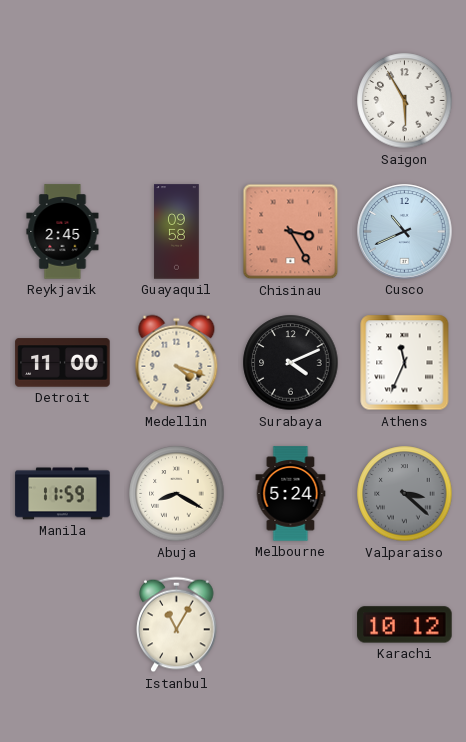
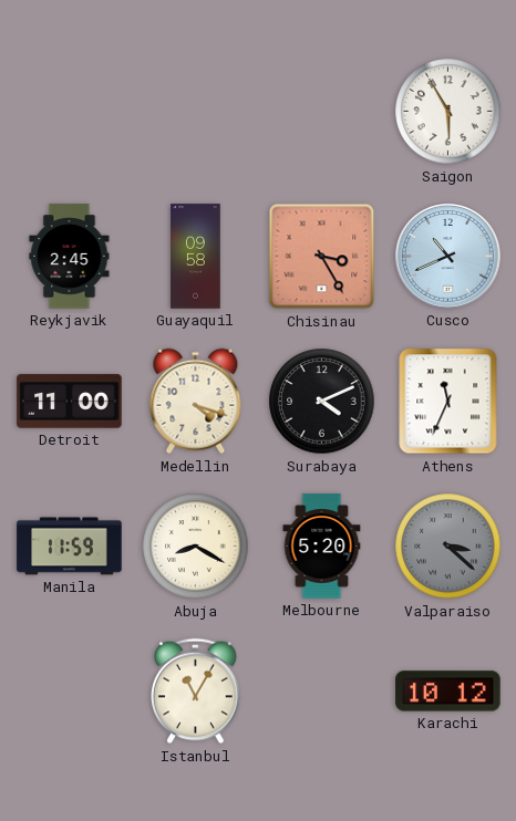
Melbourne: 5:24 -> 5:20 (322, 547)
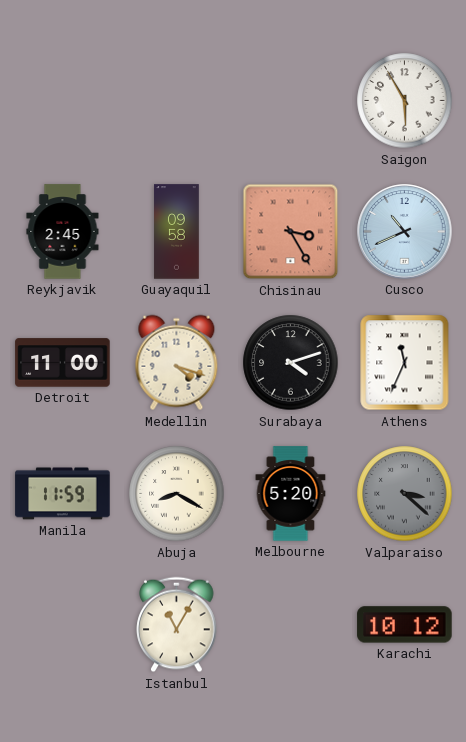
Surabaya: 4:11 -> 4:12 (291, 363)
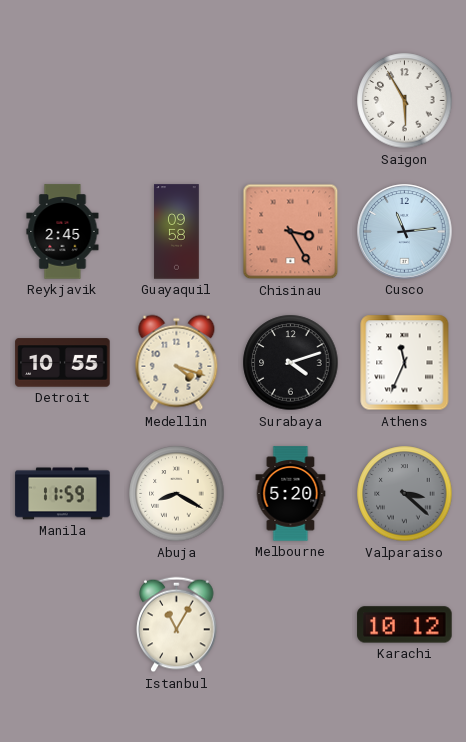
Cusco: 10:41 -> 11:14 (405, 232)
Detroit: 11:00 -> 10:55 (63, 363)
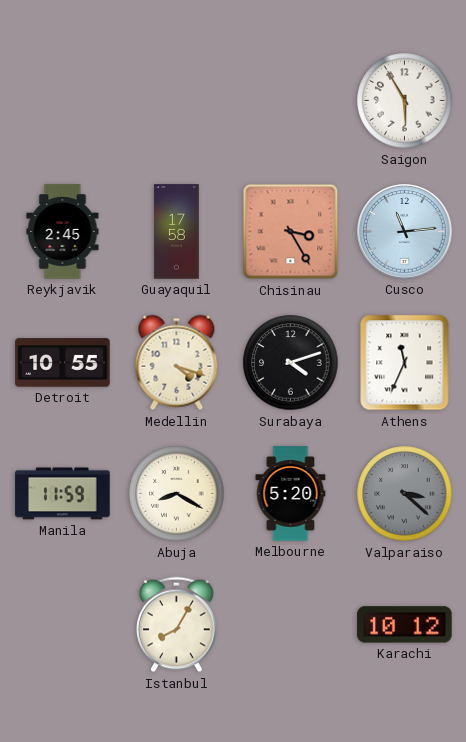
Guayaquil: 09:58 -> 17:58 (177, 232)
Istanbul: 11:05 -> 8:05 (177, 625)
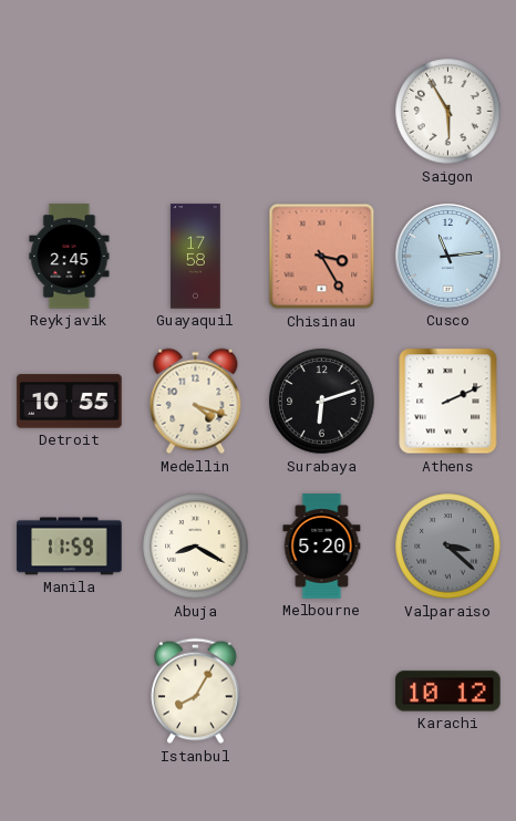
Surabaya: 4:12 -> 6:12 (322, 402)
Athens: 11:34 -> 2:11 (448, 402)
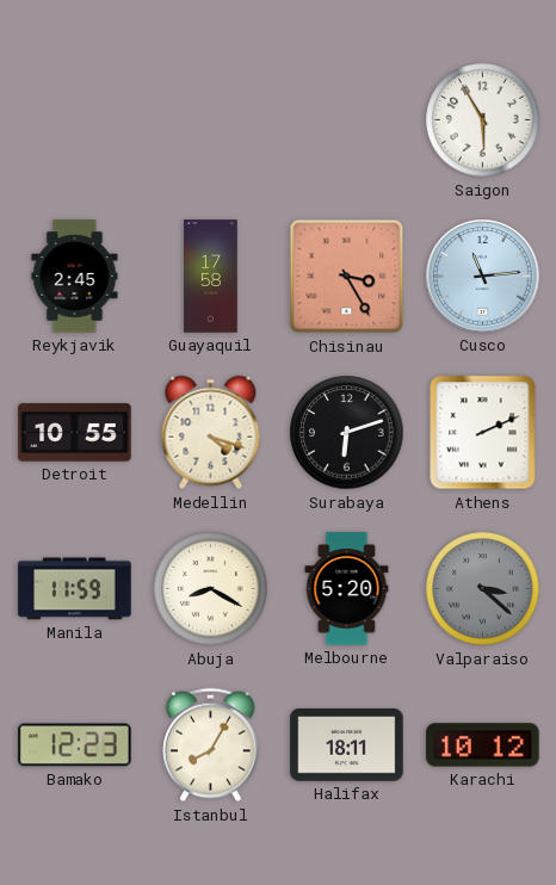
Bamako: none -> 12:23 (75, 745)
Halifax: none -> 18:11 (347, 745)
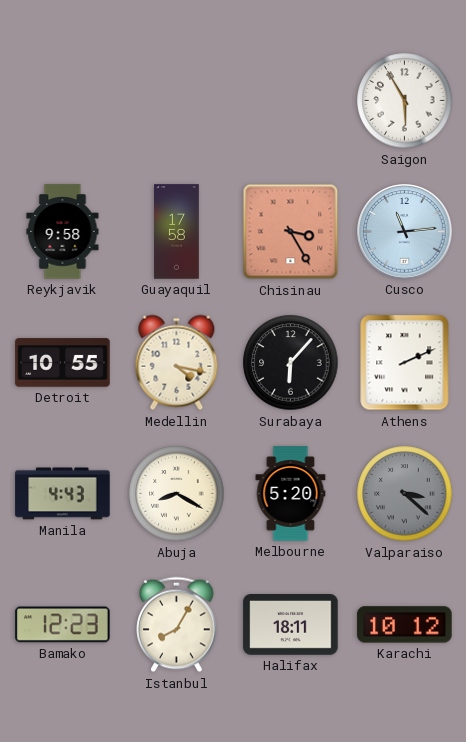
Reykjavik: 2:45 -> 9:58 (63, 232)
Medellin: 4:18 -> 4:17 (177, 363)
Surabaya: 6:12 -> 6:07 (291, 363)
Manila: 11:59 -> 4:43 (63, 494)
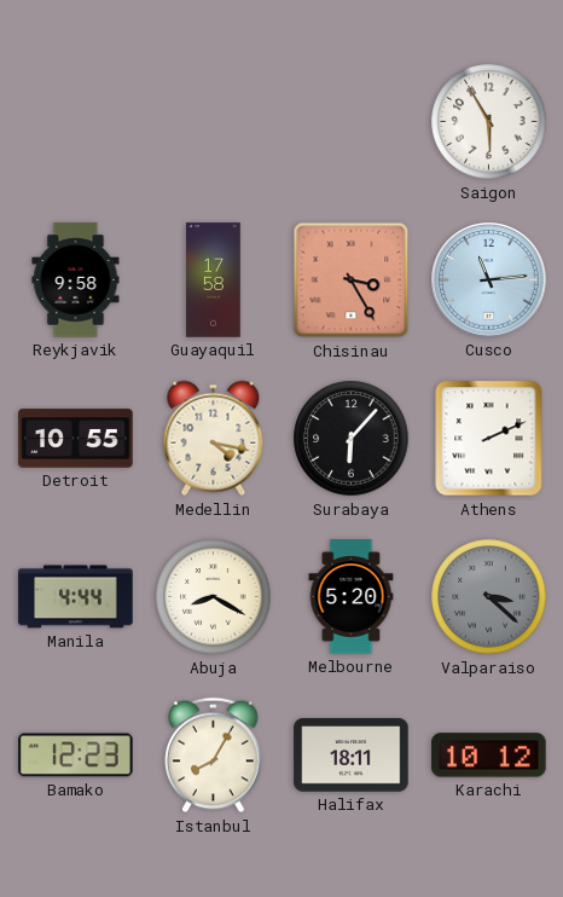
Manila: 4:43 -> 4:44 (76, 597)
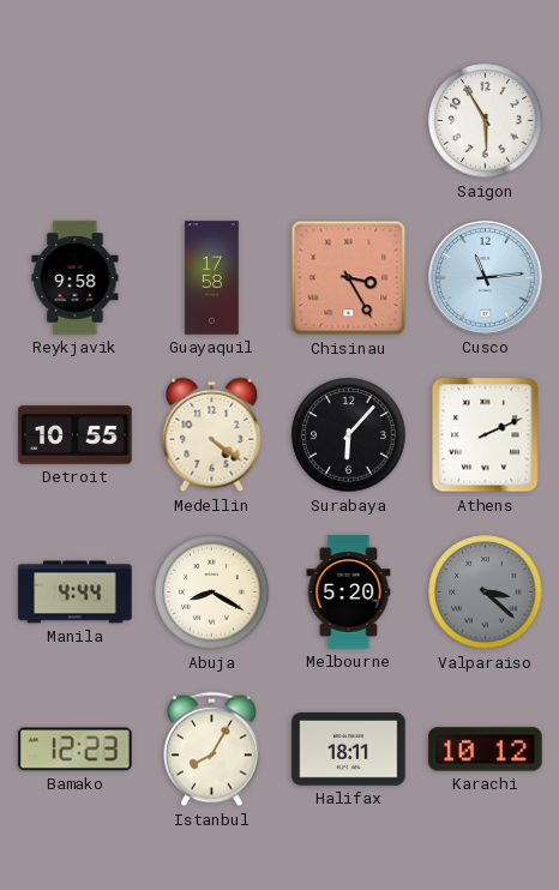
Medellin: 4:17 -> 4:21 (212, 435)
